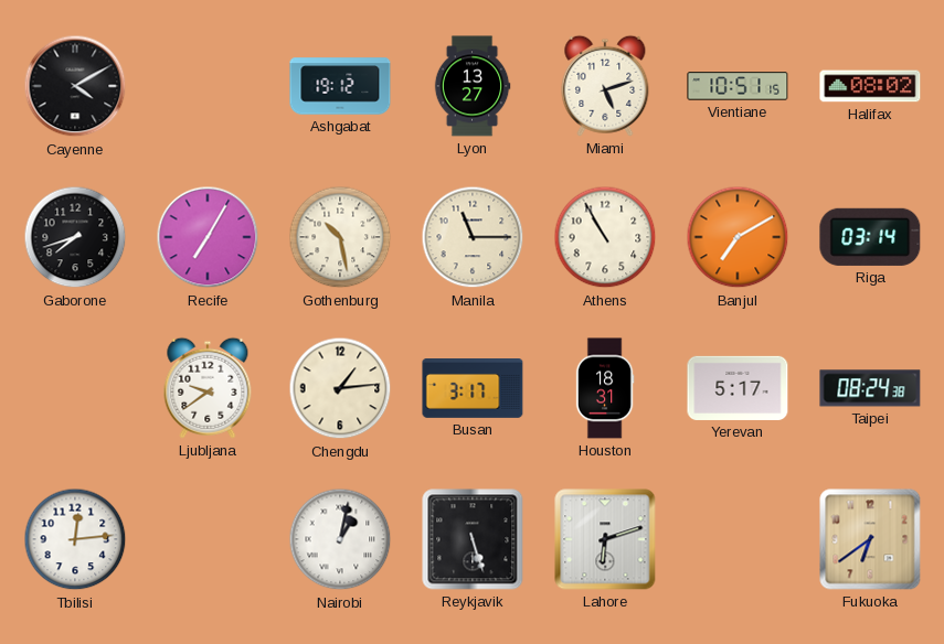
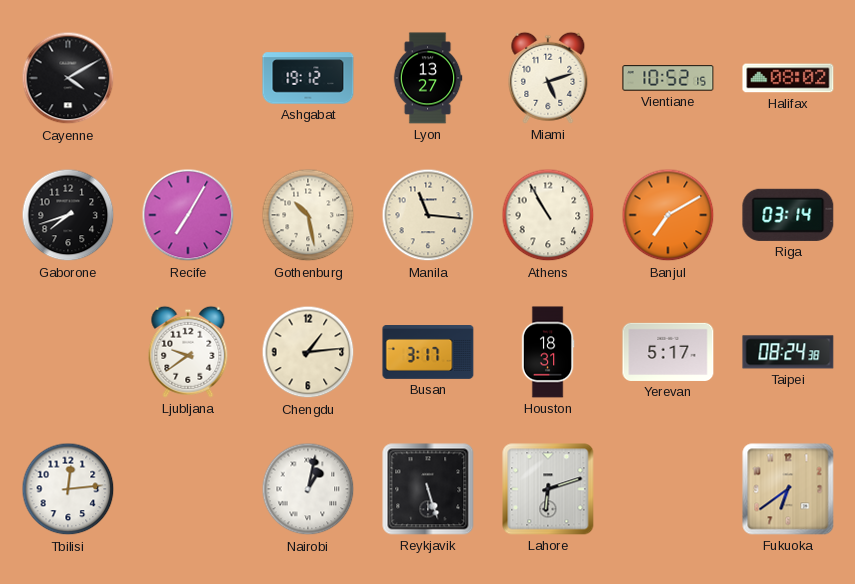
Vientiane: 10:51 -> 10:52 (668, 78)
Manila: 11:15 -> 11:16 (428, 215)
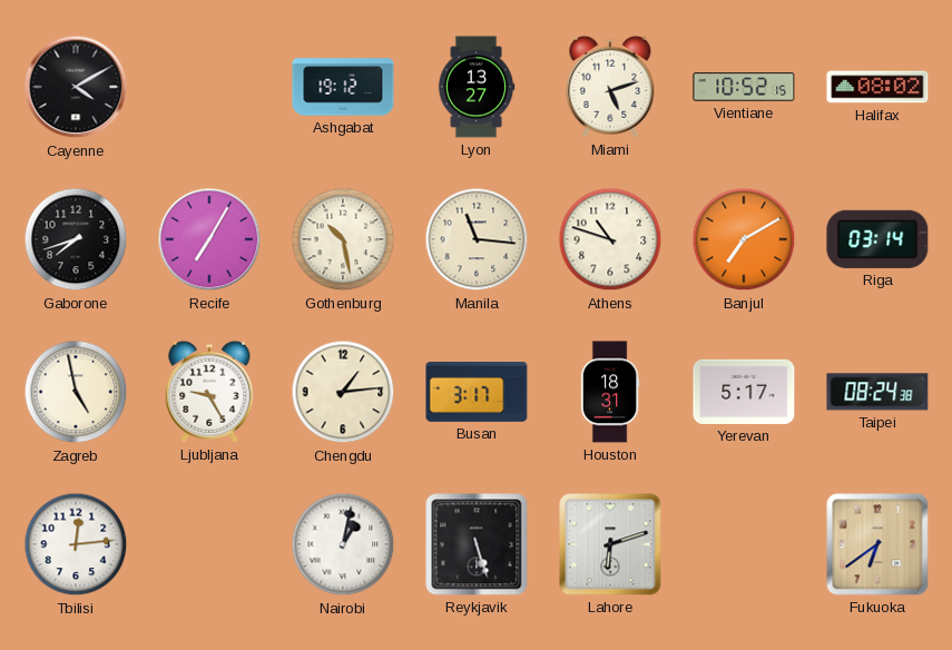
Athens: 10:55 -> 10:48 (610, 239)
Zagreb: none -> 4:58 (76, 392)
Ljubljana: 9:39 -> 9:25 (209, 392)
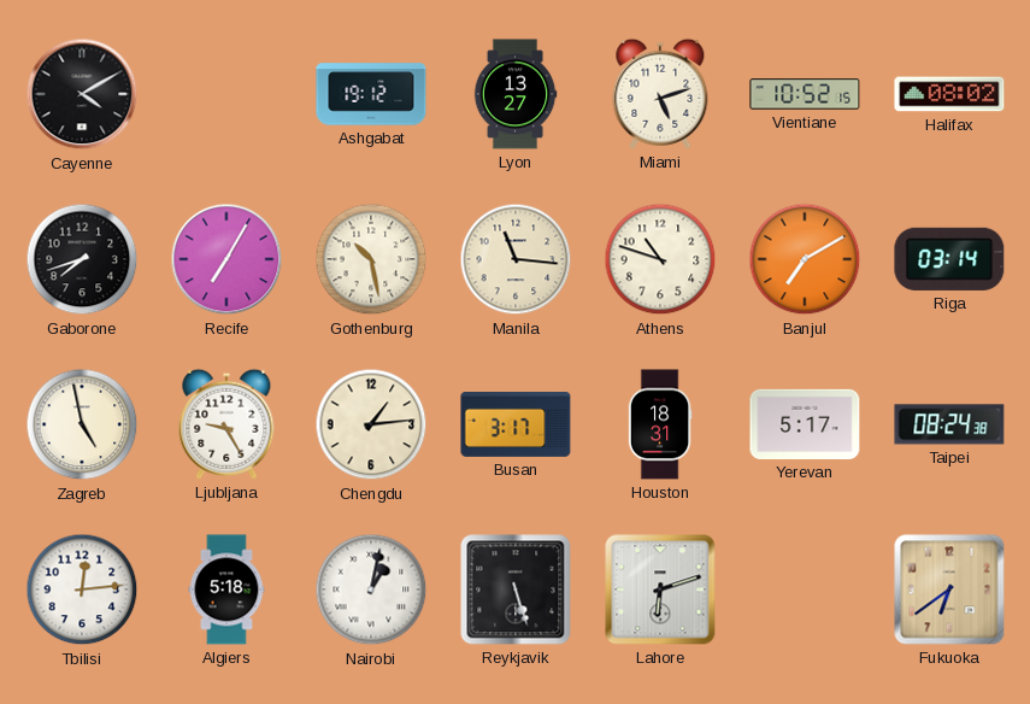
Algiers: none -> 5:18 (226, 589)
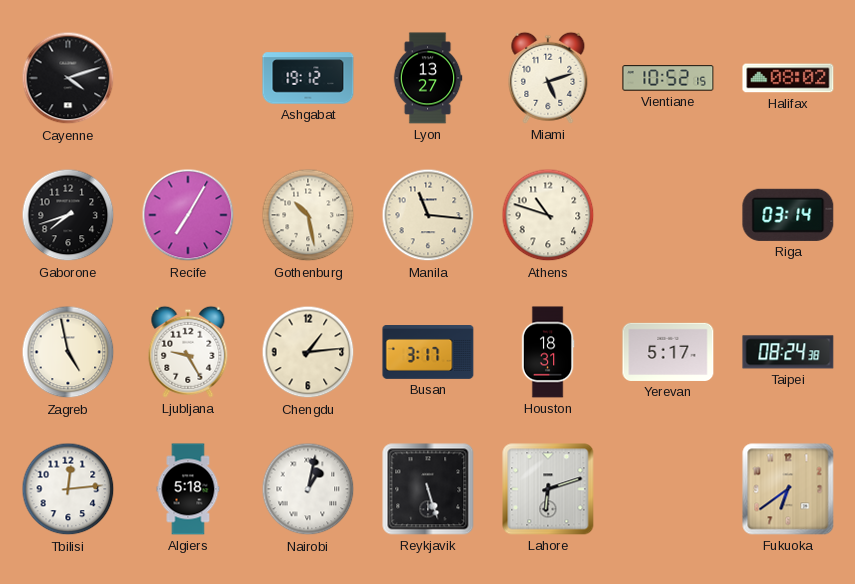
Cayenne: 4:10 -> 4:12 (68, 78)
Banjul: 7:10 -> none (805, 259)
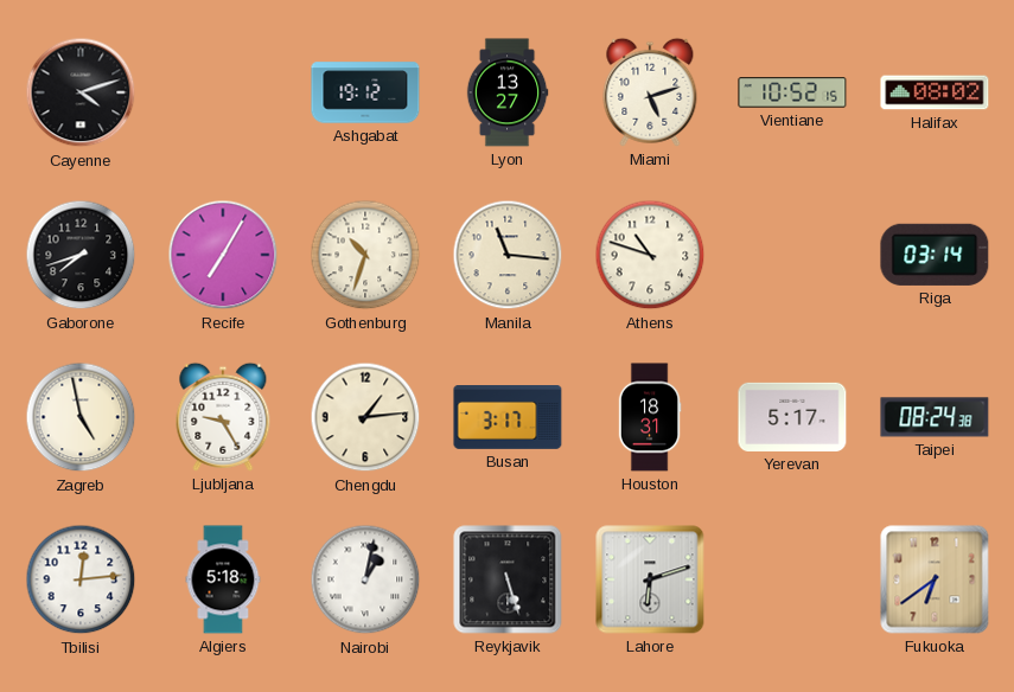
Gothenburg: 10:28 -> 10:33 (365, 255)
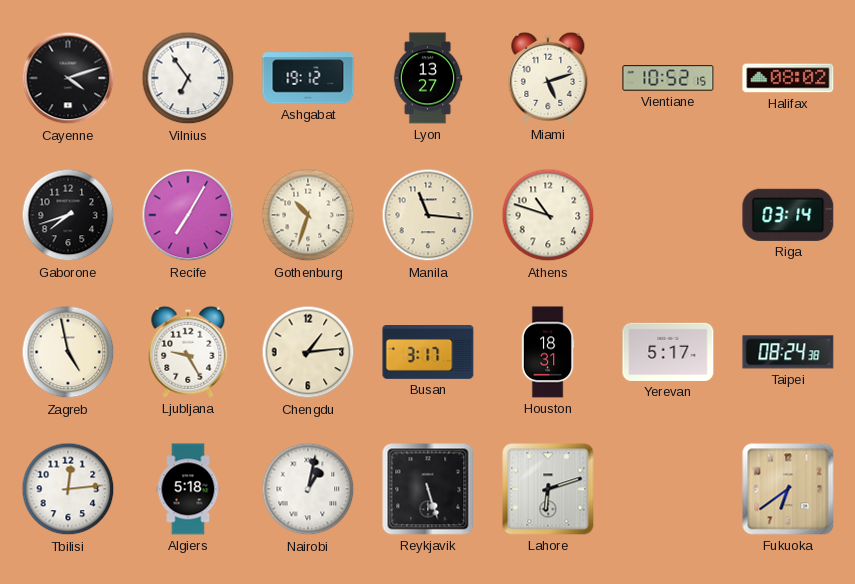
Vilnius: none -> 6:54 (188, 78)
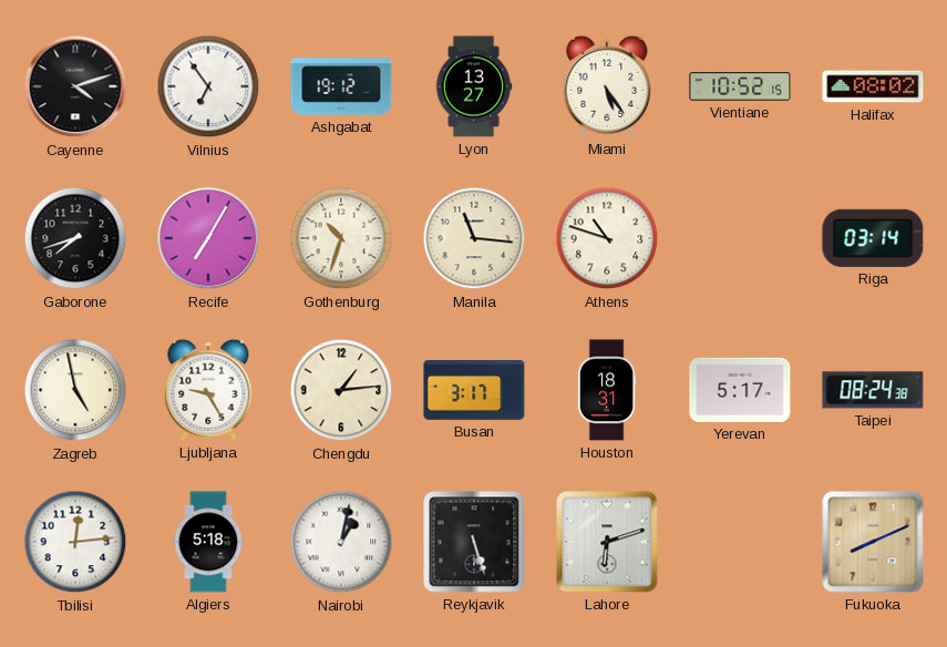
Miami: 5:12 -> 5:24 (607, 86)
Fukuoka: 6:39 -> 8:11 (873, 542)
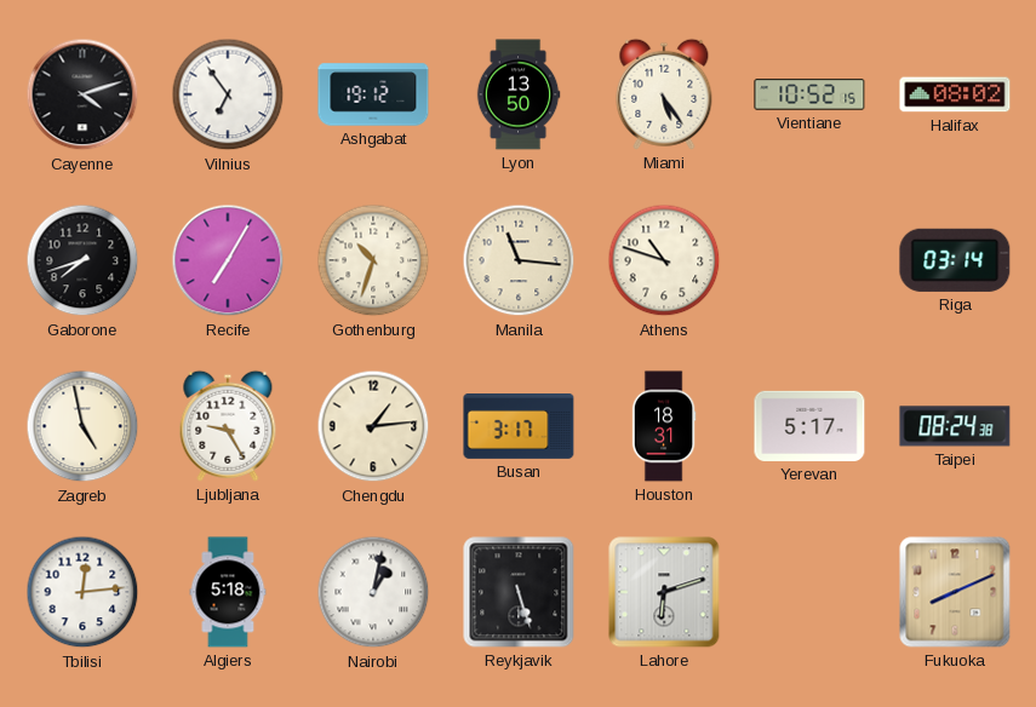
Lyon: 13:27 -> 13:50 (519, 94)
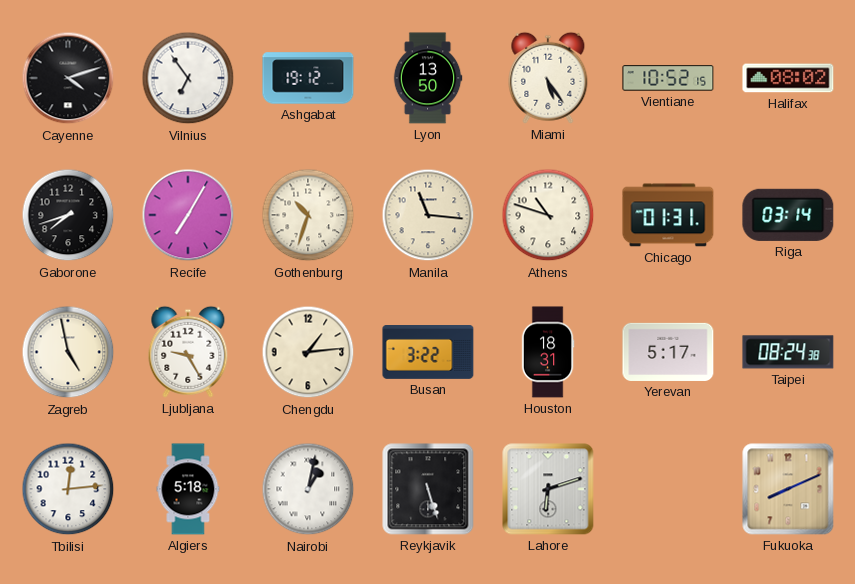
Chicago: none -> 01:31 (668, 215)
Busan: 3:17 -> 3:22 (428, 353)
